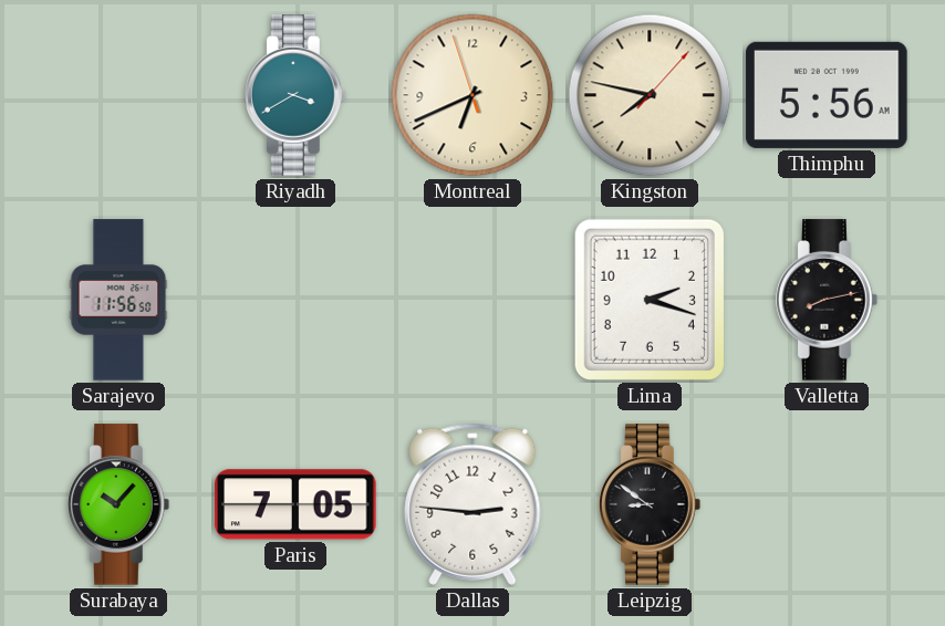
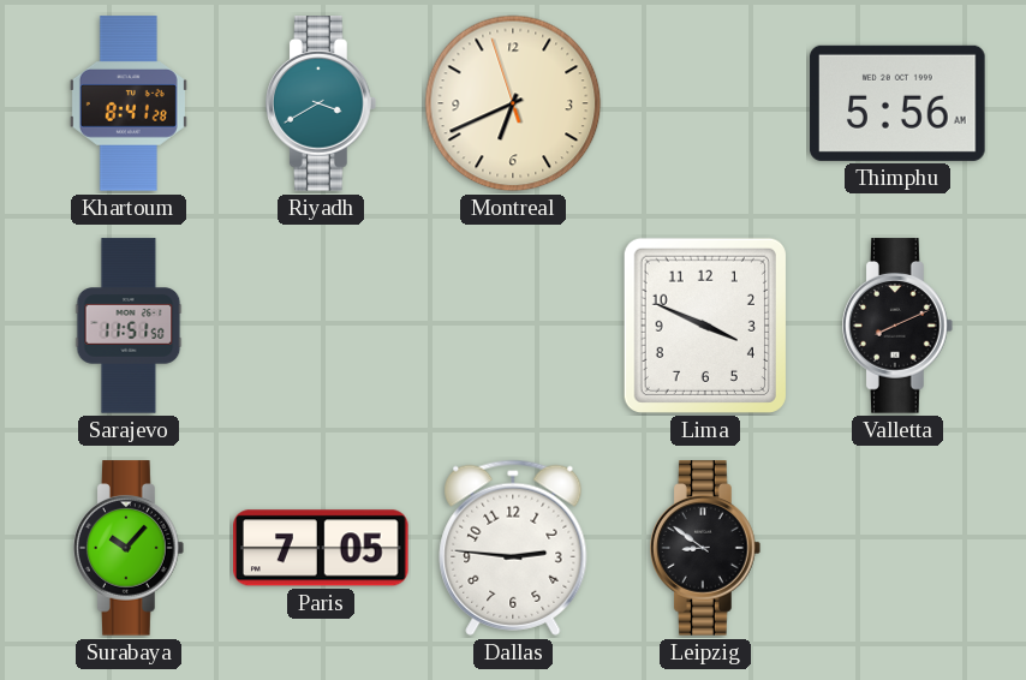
Khartoum: none -> 8:41 (129, 103)
Kingston: 7:47 -> none (650, 95)
Sarajevo: 11:56 -> 11:51 (129, 326)
Lima: 2:18 -> 3:49 (705, 326)
Valletta: 8:13 -> 8:11 (899, 326)
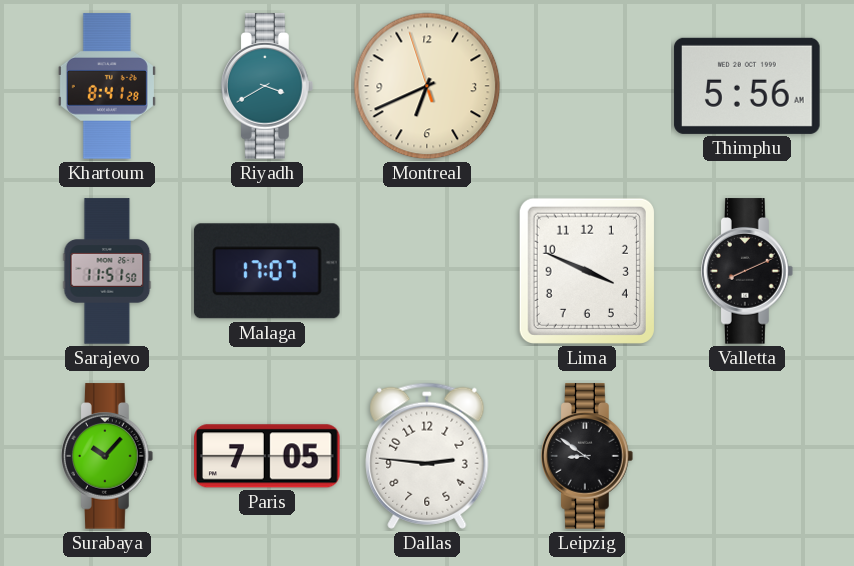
Malaga: none -> 17:07 (267, 271)
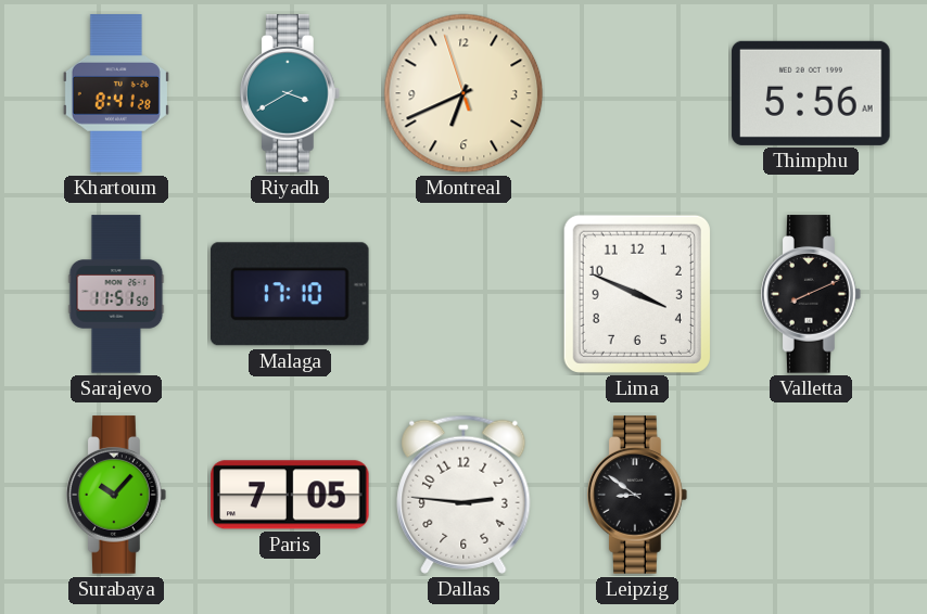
Malaga: 17:07 -> 17:10 (290, 294)
